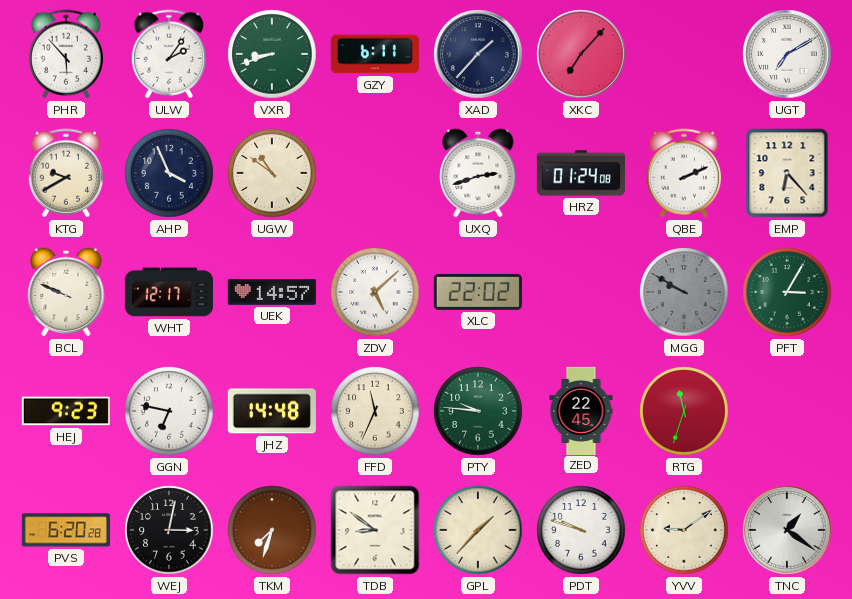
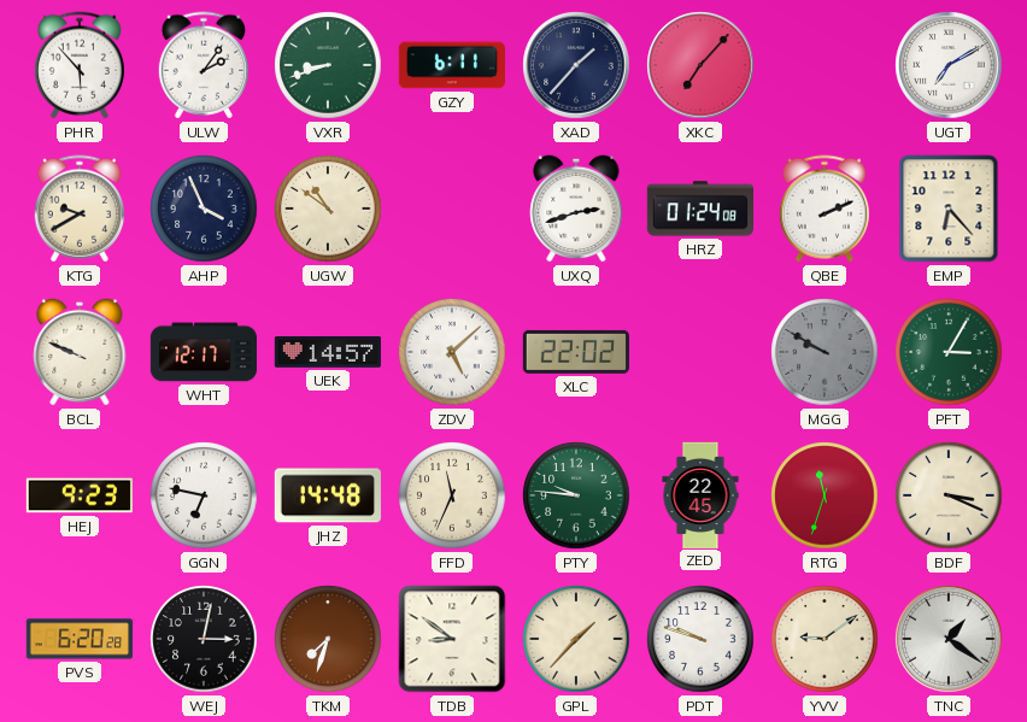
BDF: none -> 3:19 (949, 495)
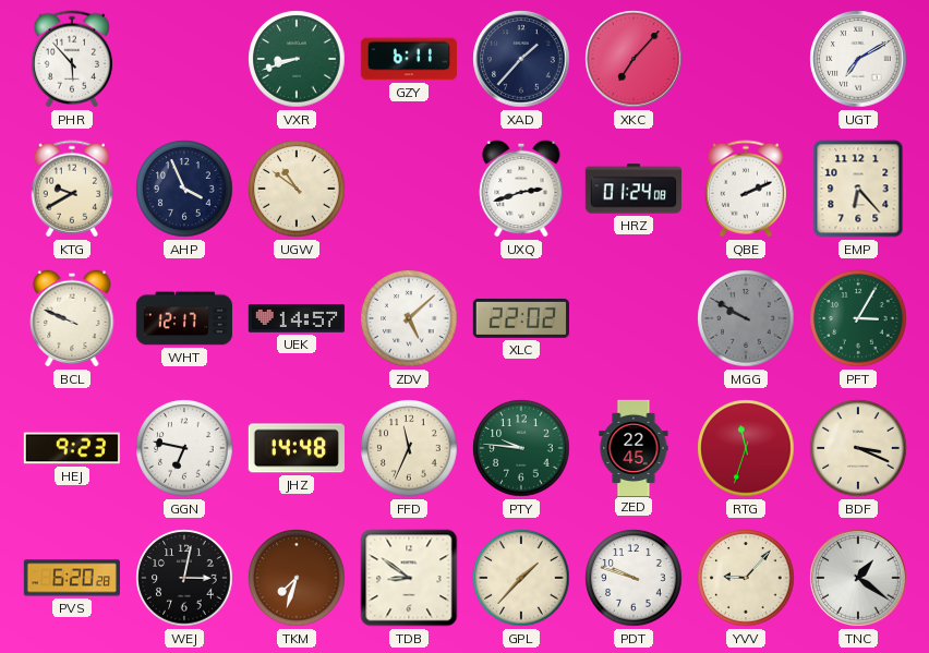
ULW: 2:06 -> none (204, 65)
YVV: 9:09 -> 9:07 (746, 578)
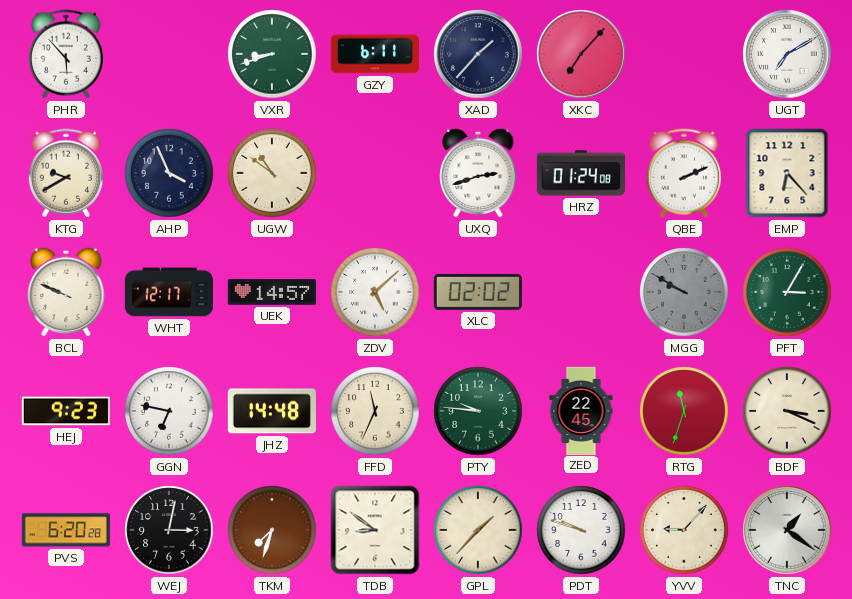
XLC: 22:02 -> 02:02 (478, 292)
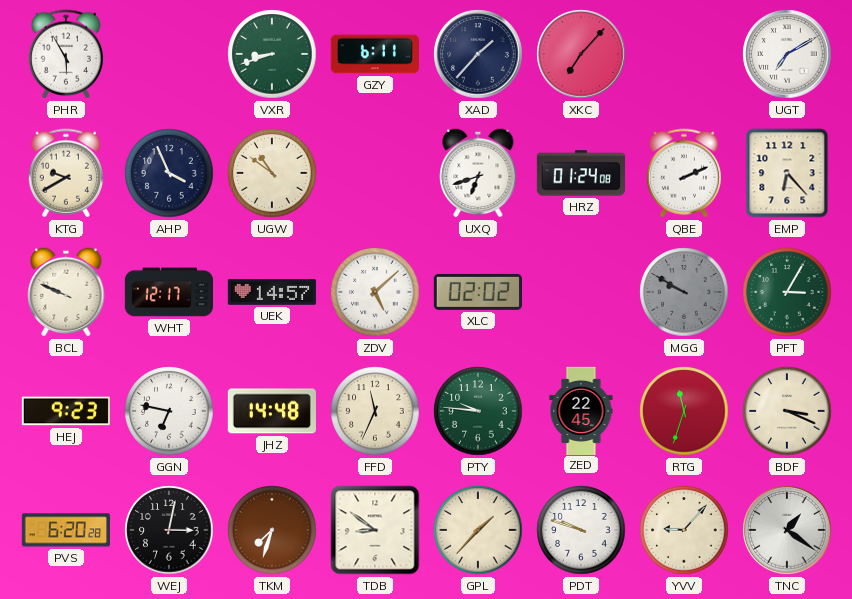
PHR: 5:53 -> 5:55 (66, 54)
UXQ: 2:42 -> 6:42 (478, 173)
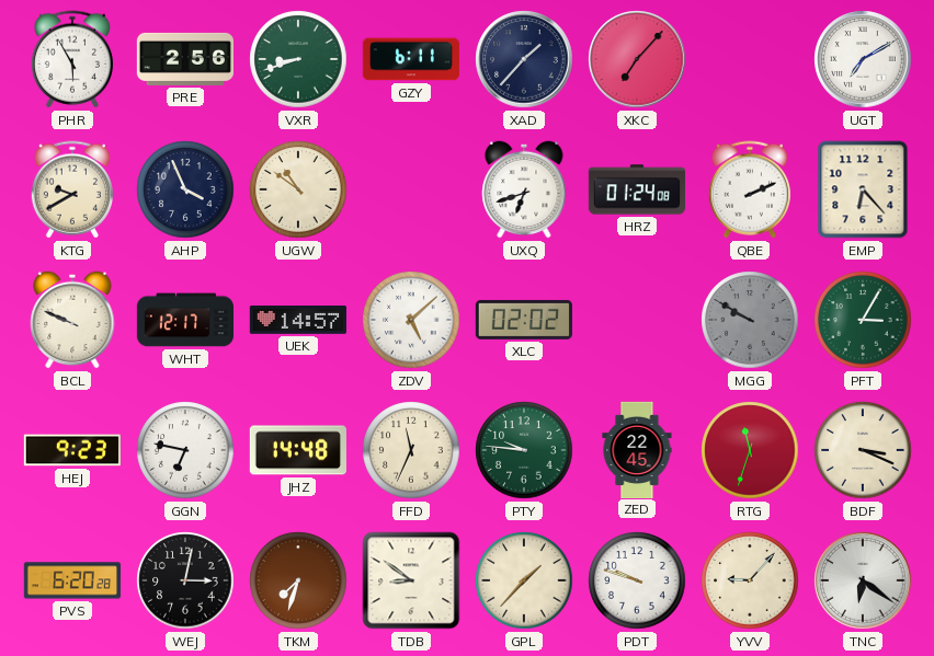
PRE: none -> 2:56 (184, 59)
TNC: 1:21 -> 6:21 (863, 580)
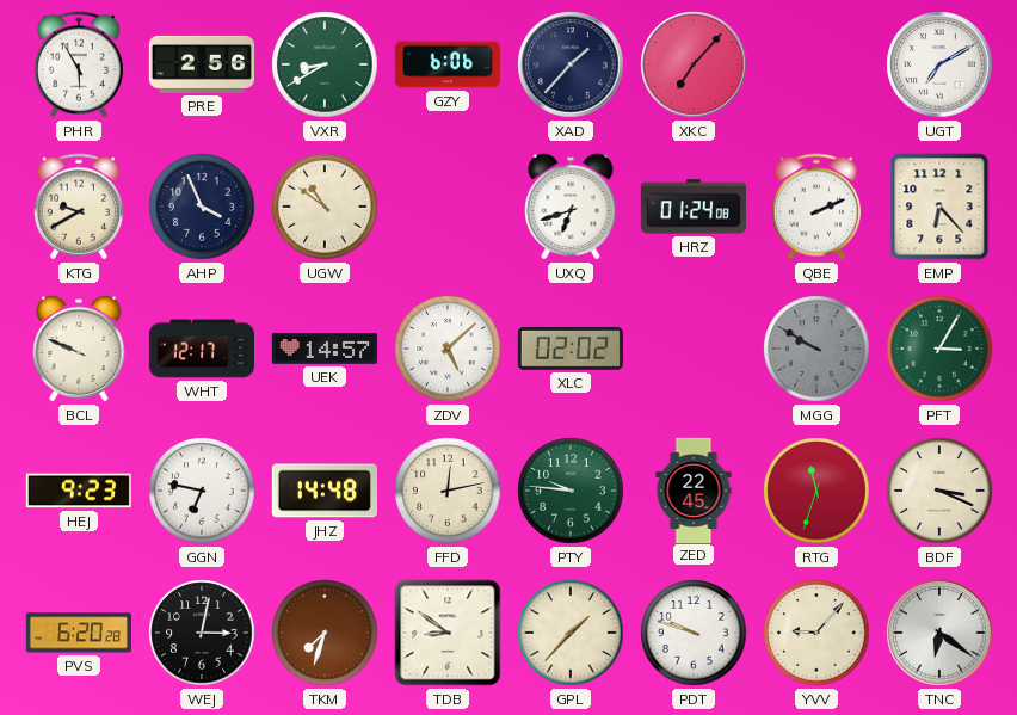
VXR: 8:42 -> 8:40 (325, 64)
GZY: 6:11 -> 6:06 (446, 64)
FFD: 11:34 -> 12:13 (448, 491)
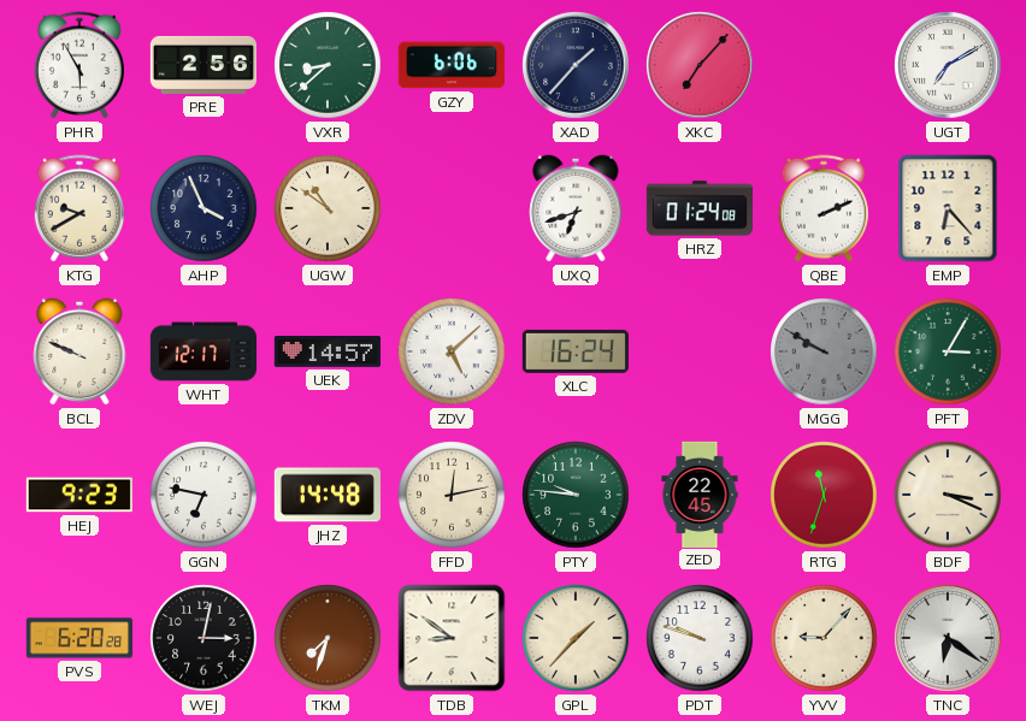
VXR: 8:40 -> 8:38 (328, 65)
XLC: 02:02 -> 16:24 (576, 351)
